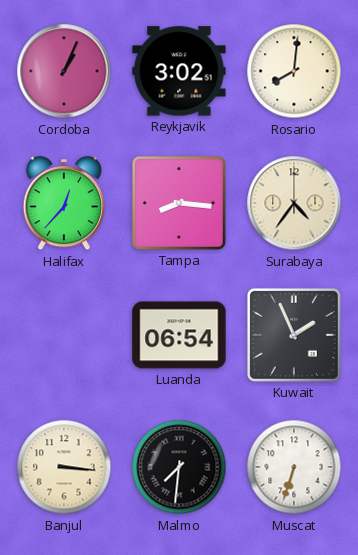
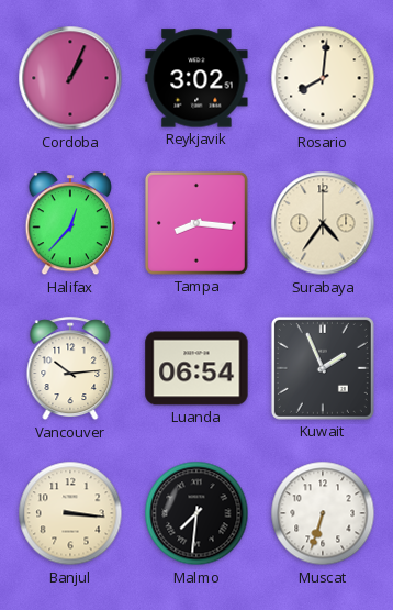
Vancouver: none -> 10:14 (70, 369)
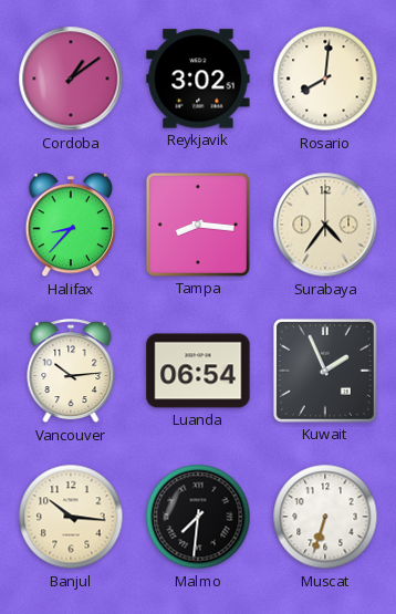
Cordoba: 1:04 -> 1:09 (71, 79)
Halifax: 12:37 -> 8:37 (70, 226)
Banjul: 3:16 -> 10:16 (71, 517)
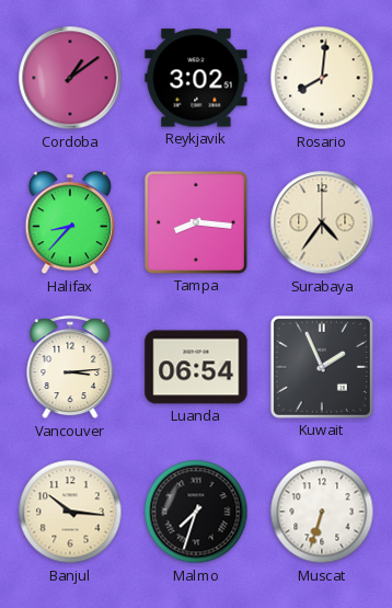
Vancouver: 10:14 -> 3:14 (70, 368)
Malmo: 7:31 -> 7:33 (196, 512)
